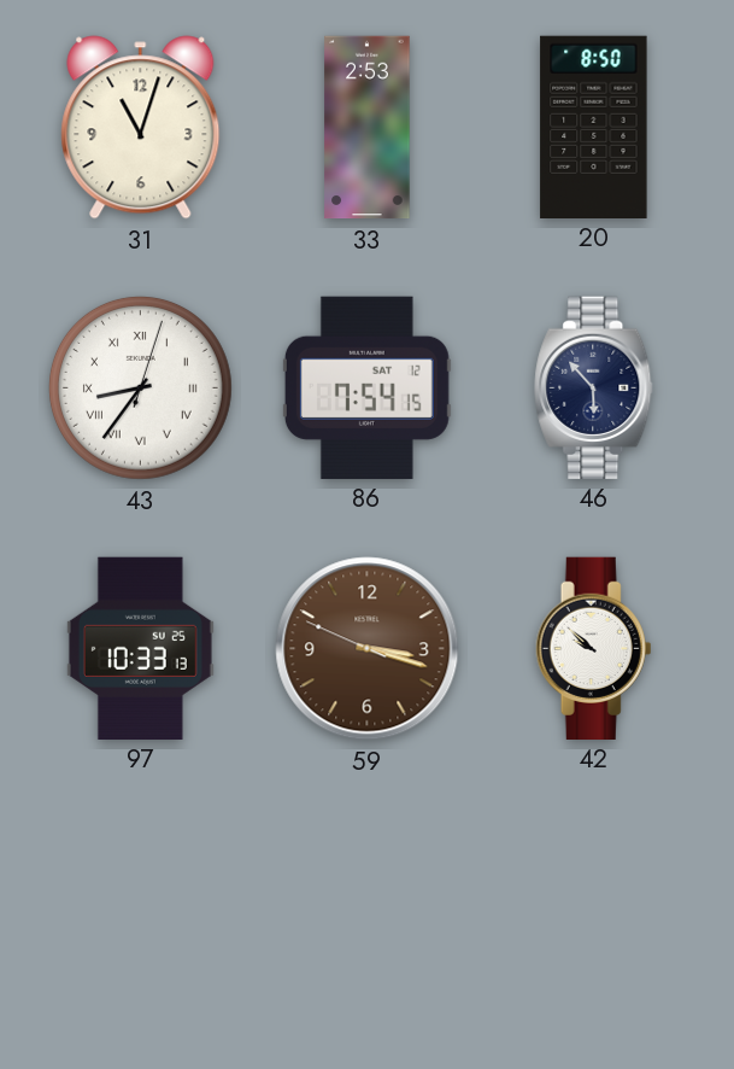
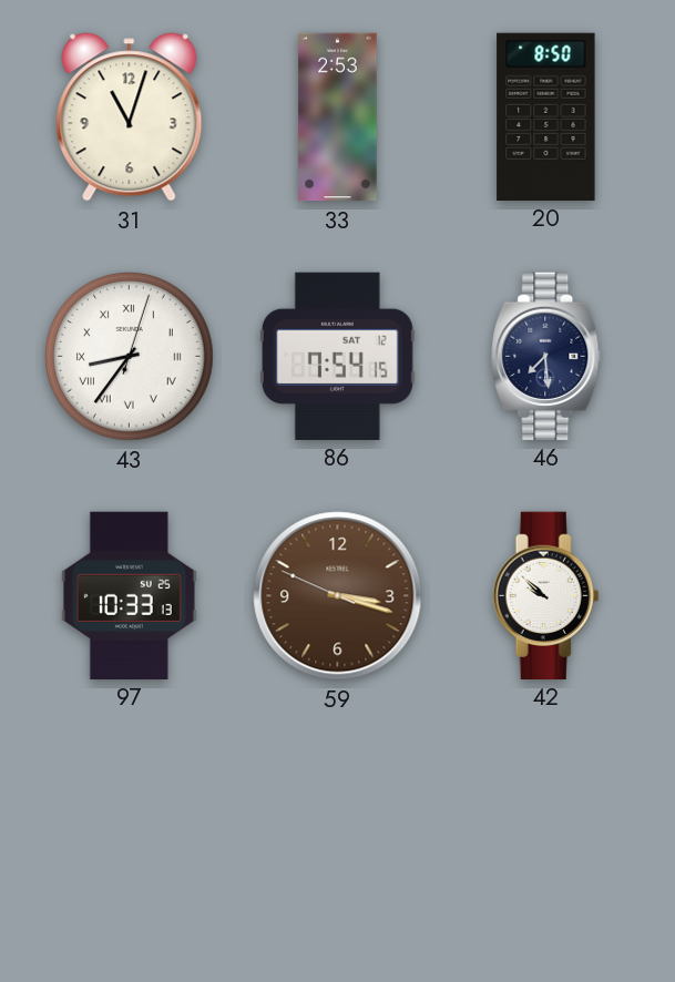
46: 5:53 -> 7:29 (546, 356)
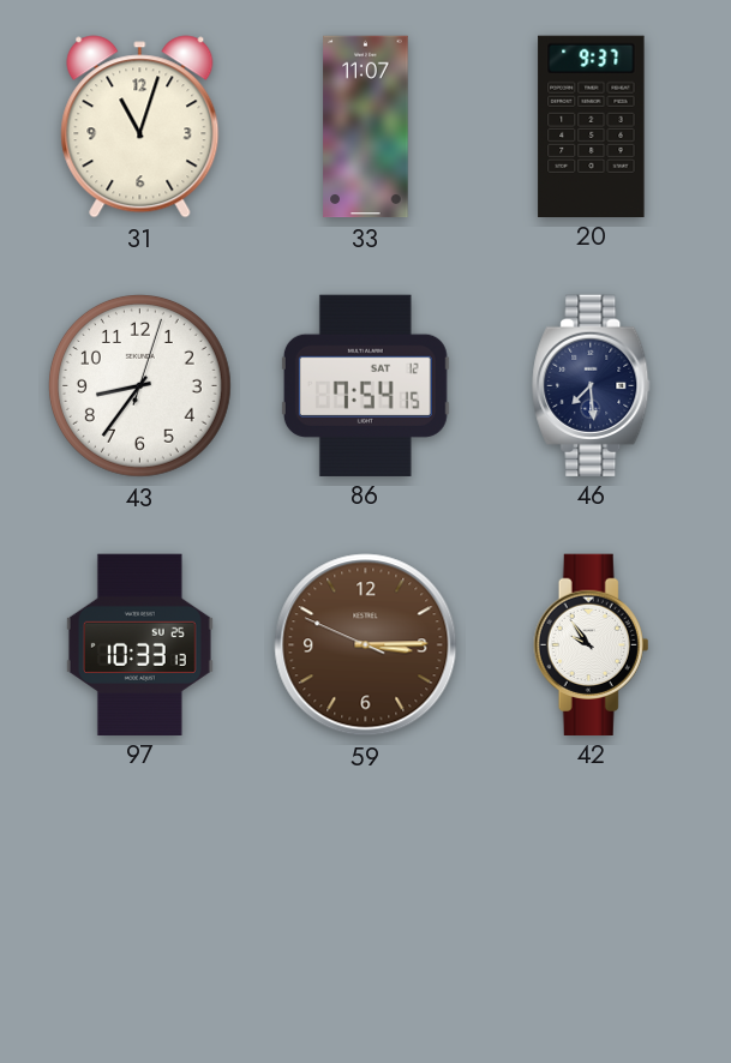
33: 2:53 -> 11:07 (366, 127)
20: 8:50 -> 9:37 (592, 126)
43 numerals: Roman -> Arabic (139, 385)
59: 3:17 -> 3:14 (366, 645)
42: 9:52 -> 9:54 (592, 644)
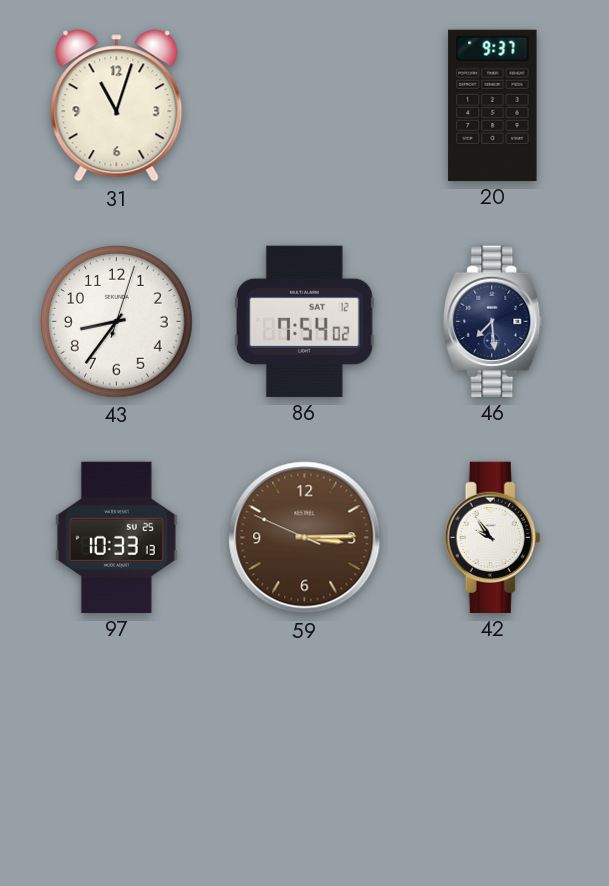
33: 11:07 -> none (366, 127)
86: 7:54:15 -> 7:54:02 (304, 321)
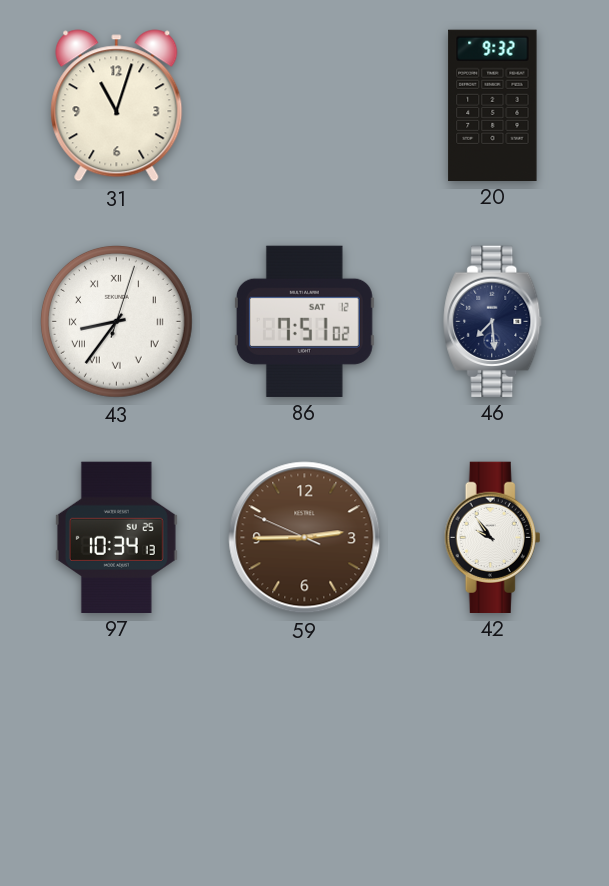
20: 9:37 -> 9:32 (493, 105)
43 numerals: Arabic -> Roman (116, 321)
86: 7:54 -> 7:51 (304, 321)
97: 10:33 -> 10:34 (116, 537)
59: 3:14 -> 2:44 (305, 538)
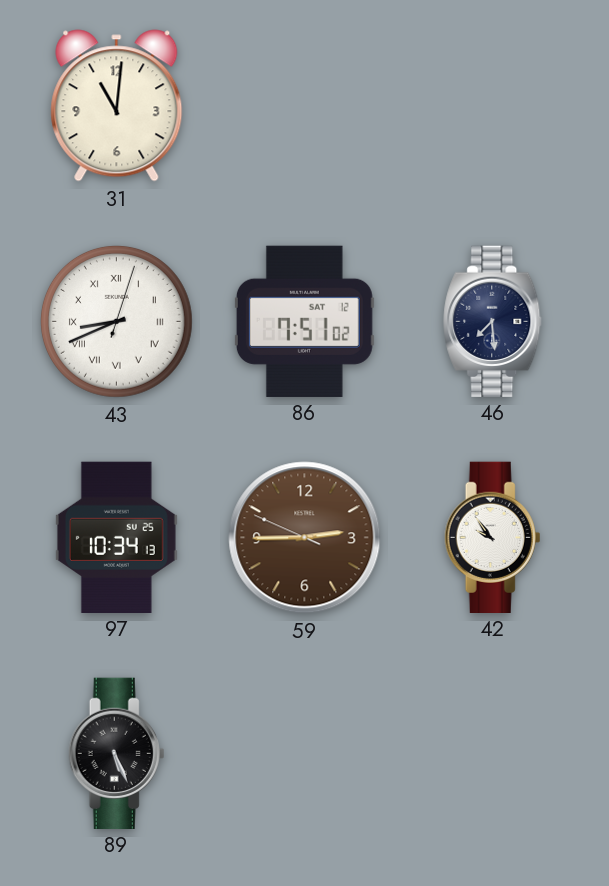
31: 11:03 -> 11:01 (117, 106)
20: 9:32 -> none (493, 105)
43: 8:36 -> 8:41 (116, 321)
89: none -> 5:26 (117, 753)
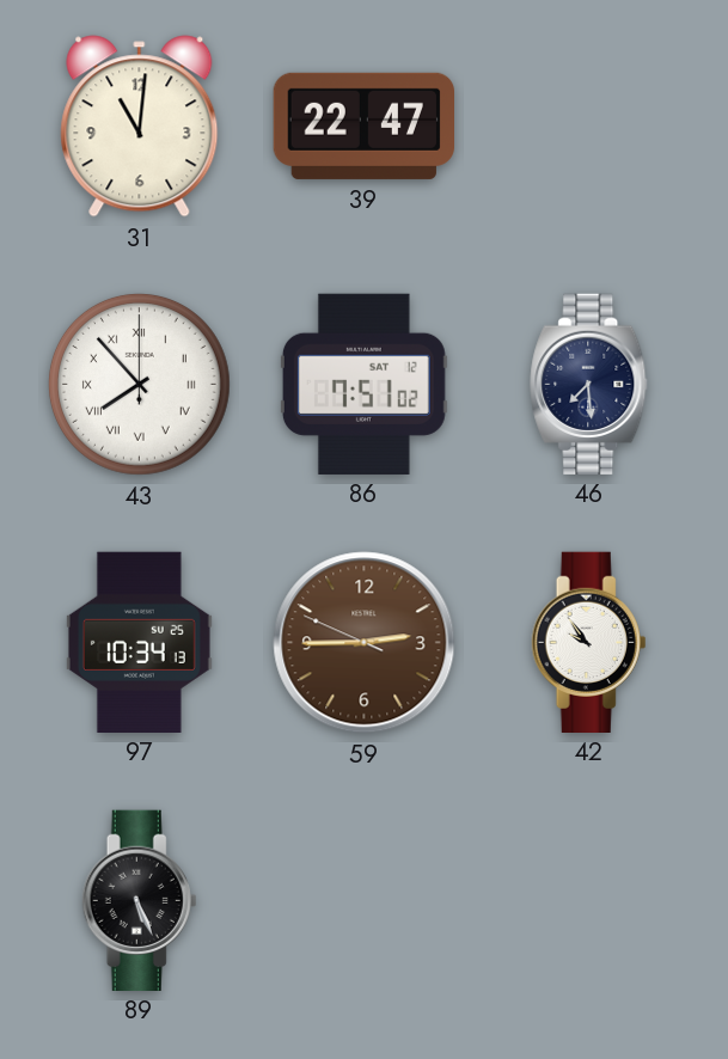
39: none -> 22:47 (363, 126)
43: 8:41 -> 7:53 (139, 384)
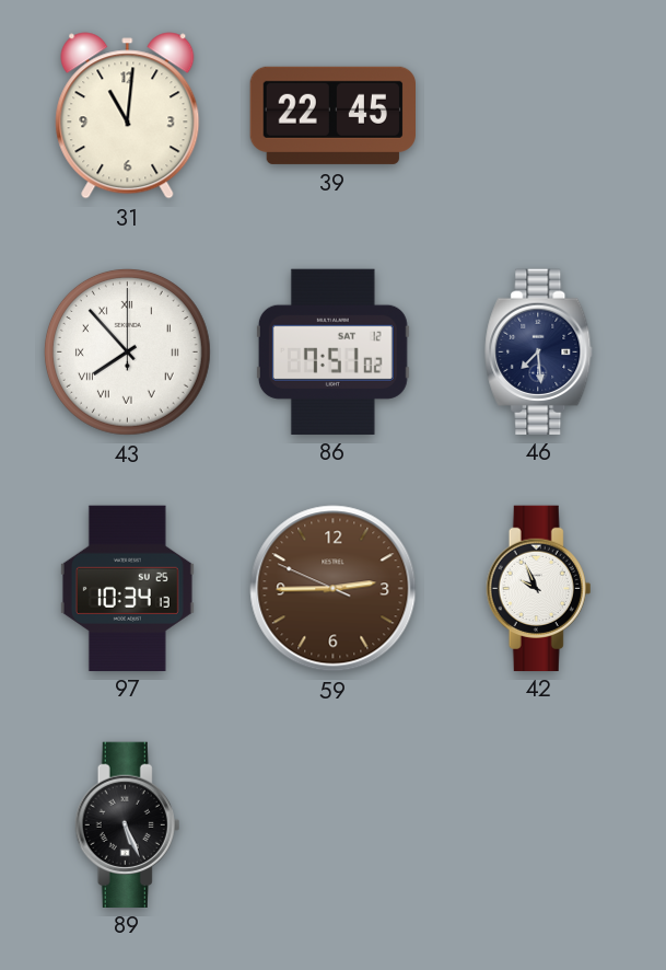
39: 22:47 -> 22:45 (332, 115)
42: 9:54 -> 9:56 (539, 588)
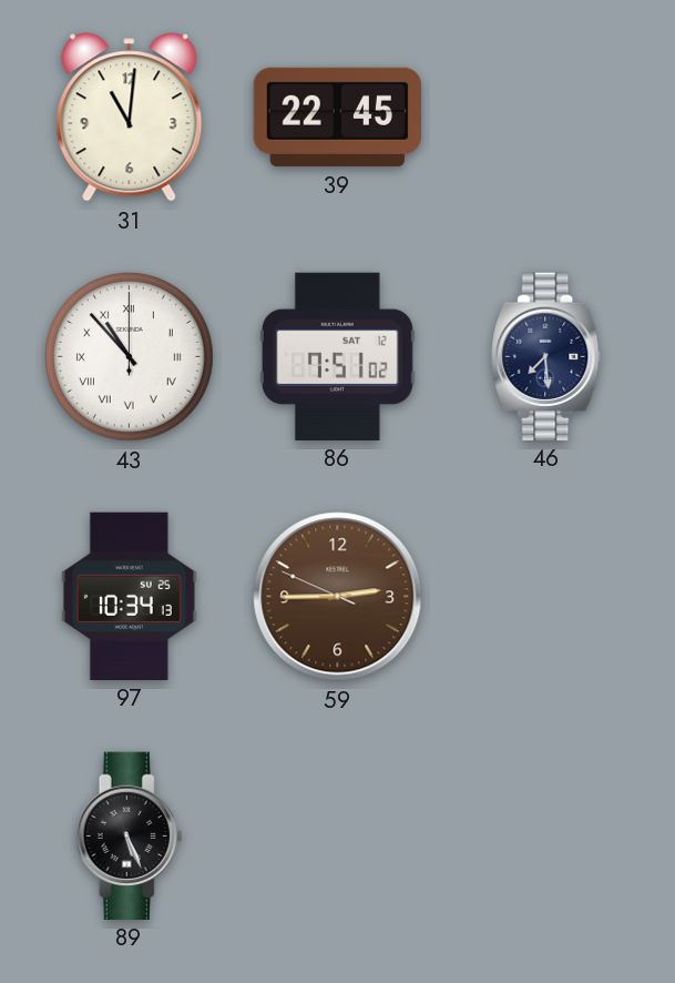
43: 7:53 -> 10:53 (129, 356)
42: 9:56 -> none (539, 588)
